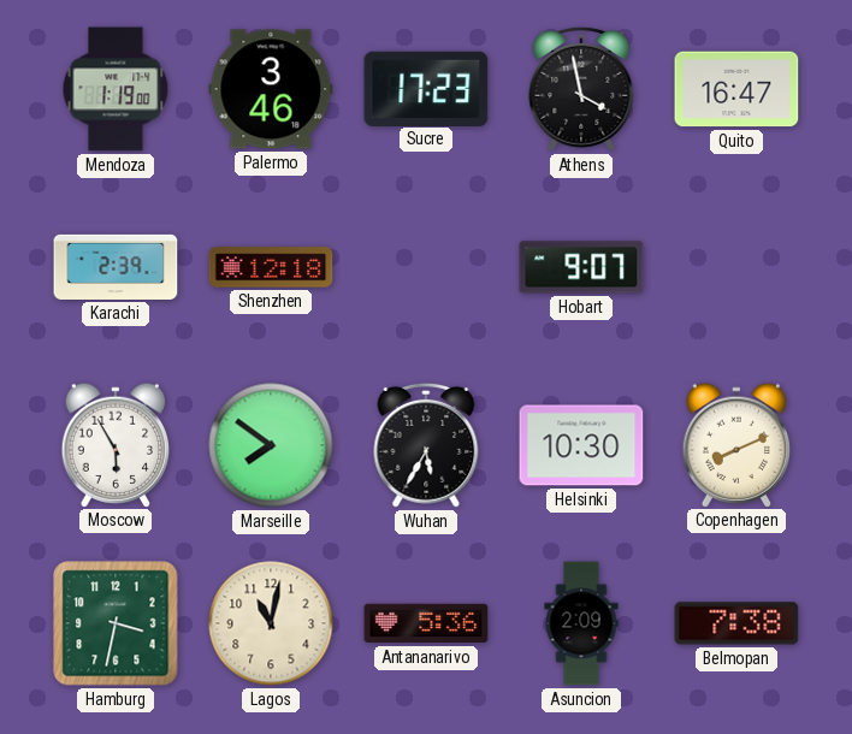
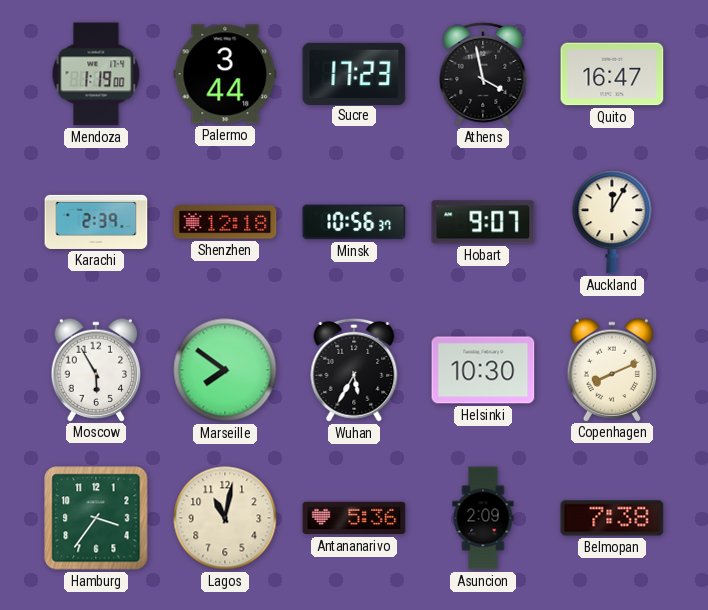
Palermo: 3:46 -> 3:44 (225, 74)
Minsk: none -> 10:56 (354, 222)
Auckland: none -> 12:05 (612, 222)
Hamburg: 3:32 -> 3:36 (96, 518)
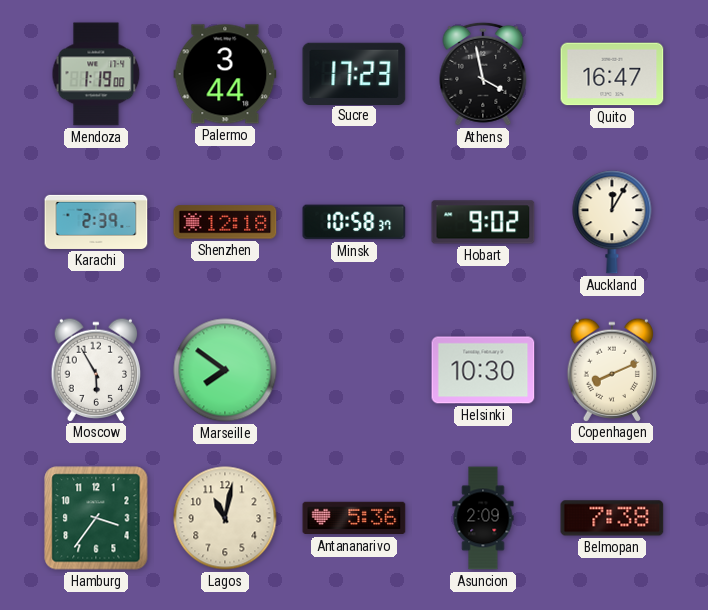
Minsk: 10:56 -> 10:58 (354, 222)
Hobart: 9:07 -> 9:02 (483, 222)
Wuhan: 5:35 -> none (354, 370)
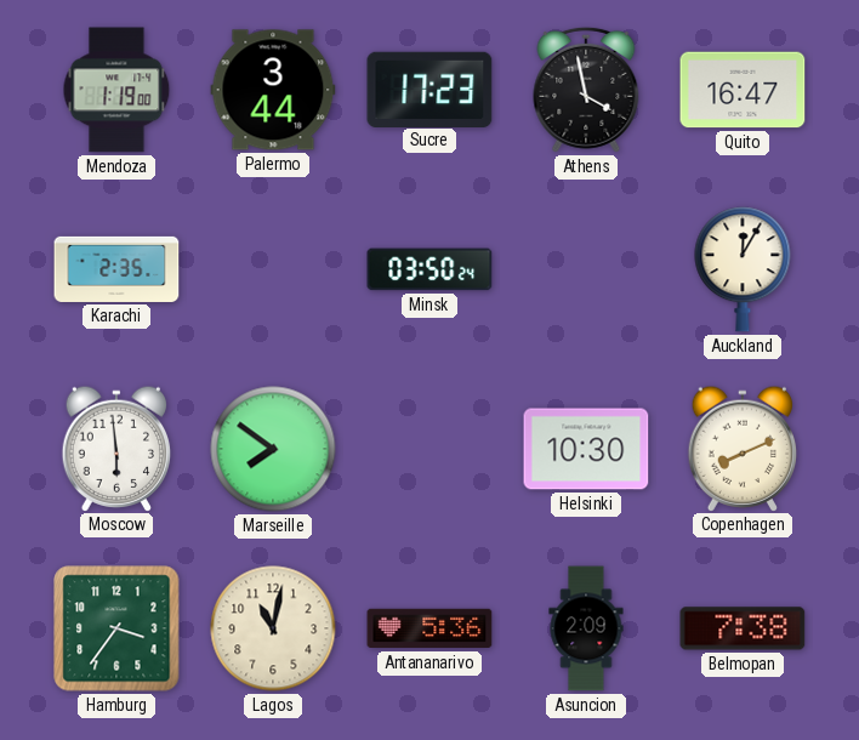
Karachi: 2:39 -> 2:35 (116, 269)
Shenzhen: 12:18 -> none (225, 222)
Minsk: 10:58 -> 03:50 (429, 269)
Hobart: 9:02 -> none (483, 222)
Moscow: 5:55 -> 5:59 (116, 448)
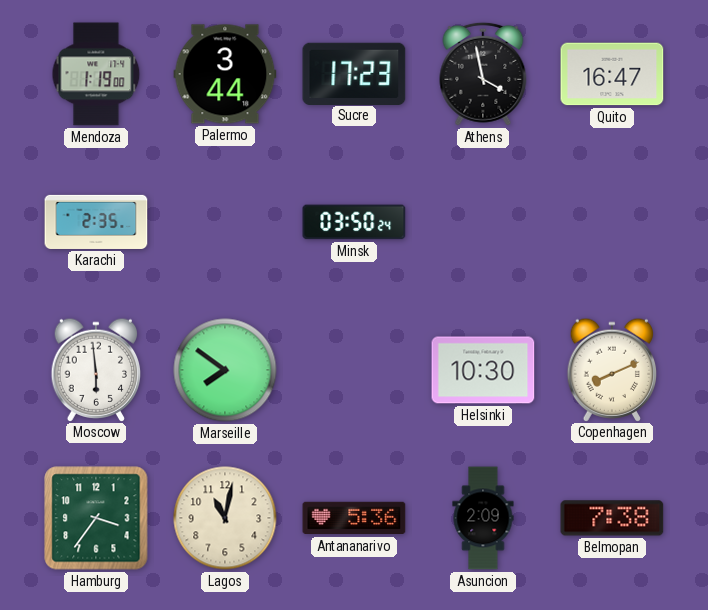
Auckland: 12:05 -> none (743, 269)
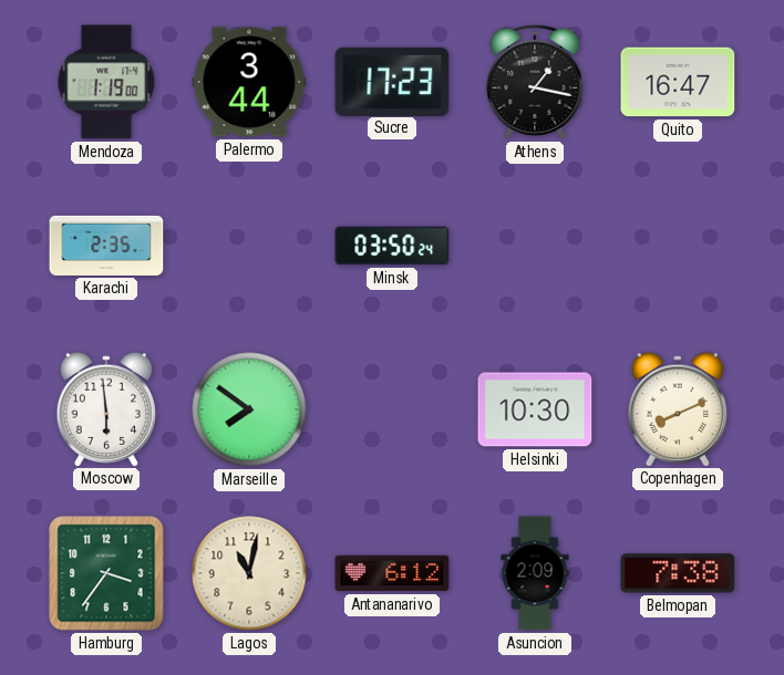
Athens: 3:58 -> 1:17 (535, 82)
Antananarivo: 5:36 -> 6:12 (392, 573)
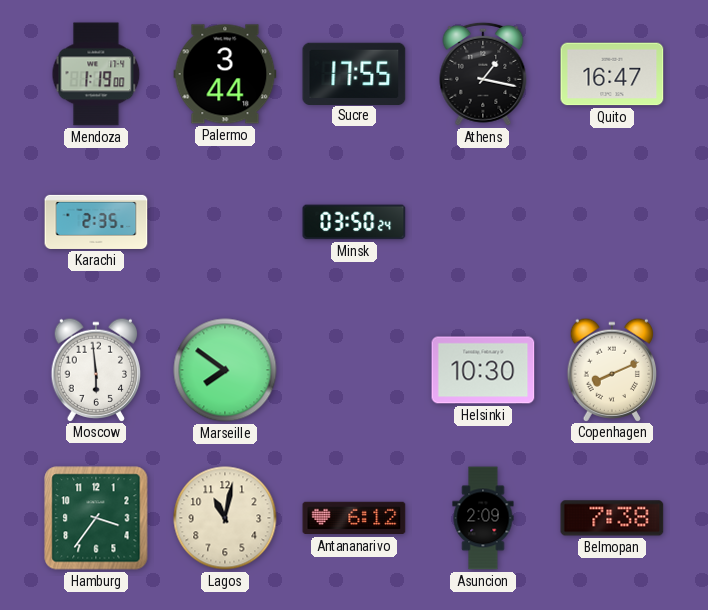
Sucre: 17:23 -> 17:55 (354, 73)
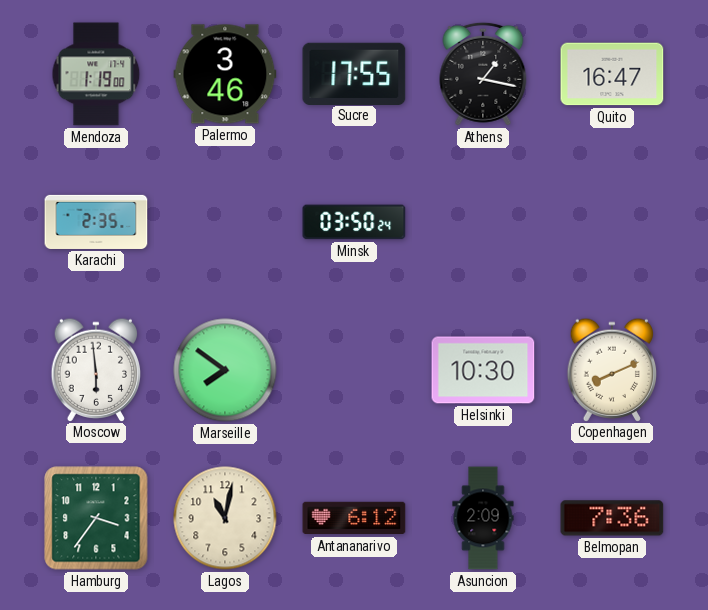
Palermo: 3:44 -> 3:46 (225, 74)
Belmopan: 7:38 -> 7:36 (612, 518)
